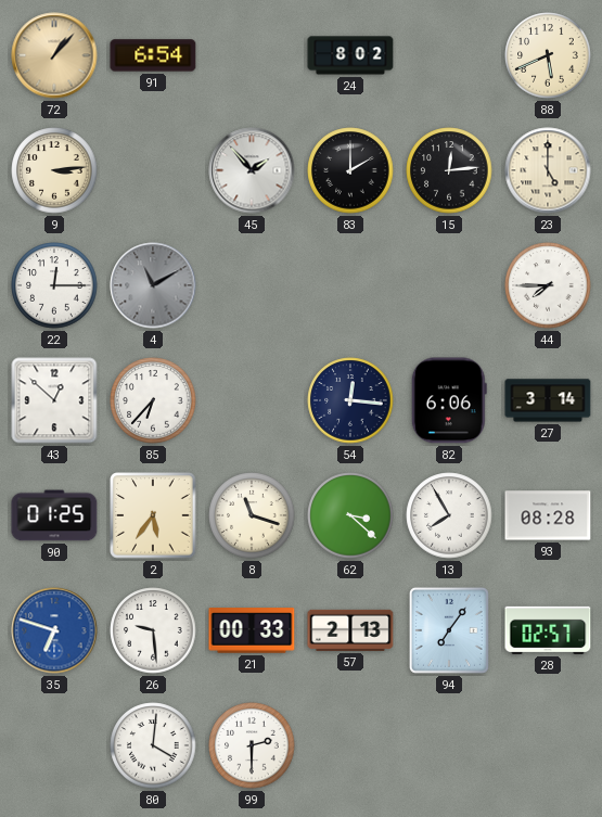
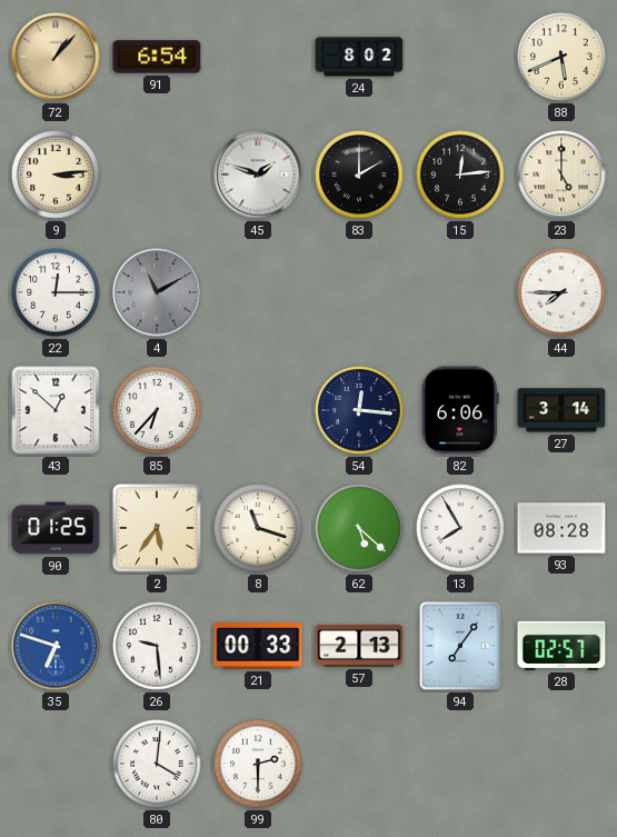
45: 1:53 -> 1:48 (258, 175)
62: 3:22 -> 5:22 (359, 528)
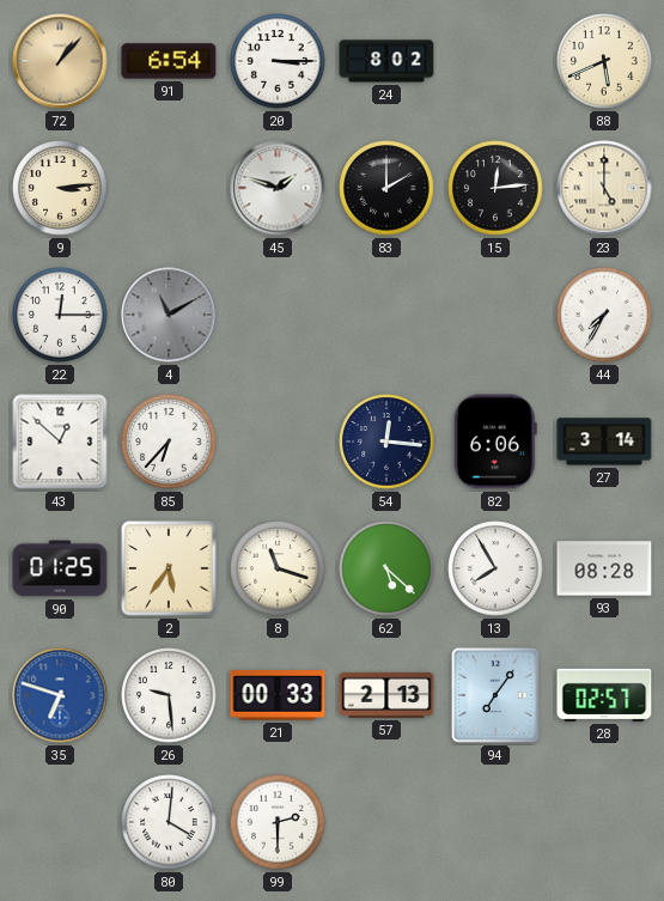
20: none -> 3:15 (278, 61)
44: 7:45 -> 7:35 (604, 315)
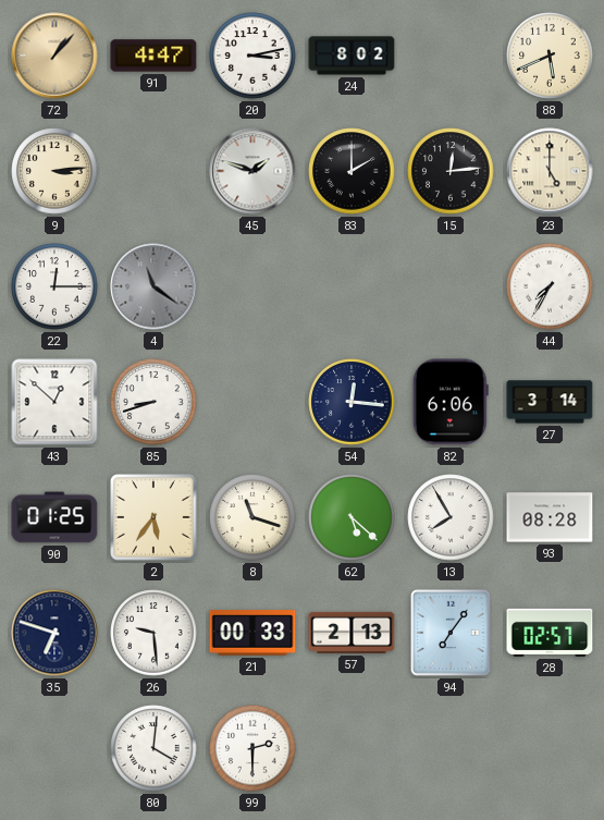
91: 6:54 -> 4:47 (153, 56)
20: 3:15 -> 3:13 (252, 56)
4: 11:10 -> 11:21 (153, 286)
85: 6:37 -> 8:42 (153, 402)
35 dial: blue -> navy (54, 633)
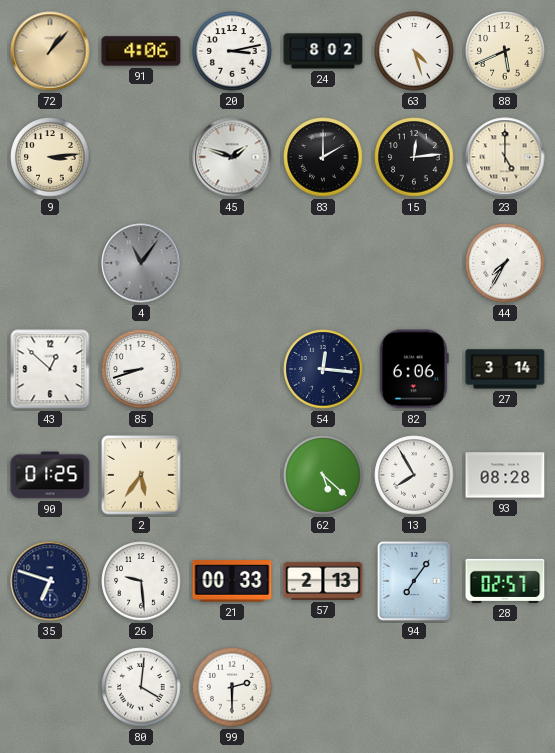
91: 4:47 -> 4:06 (141, 51)
63: none -> 4:27 (414, 51)
22: 12:15 -> none (54, 286)
4: 11:21 -> 11:06 (141, 263)
8: 11:18 -> none (252, 517)
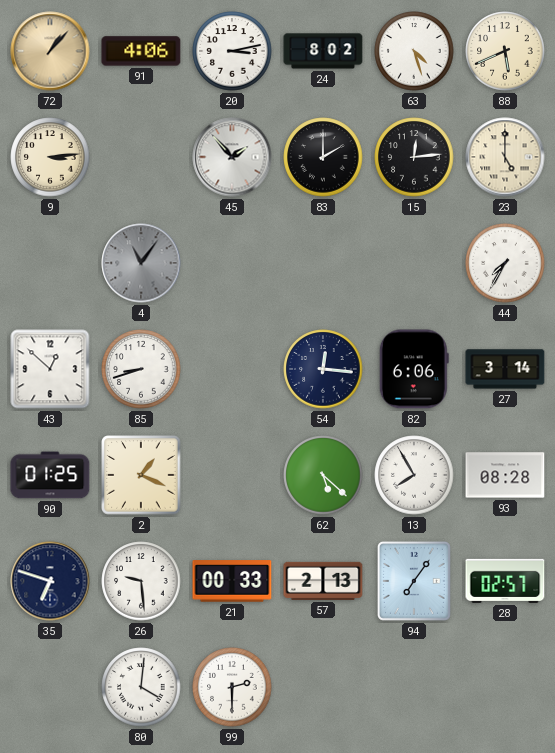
45: 1:48 -> 1:53 (232, 157)
2: 5:36 -> 1:19 (141, 475)
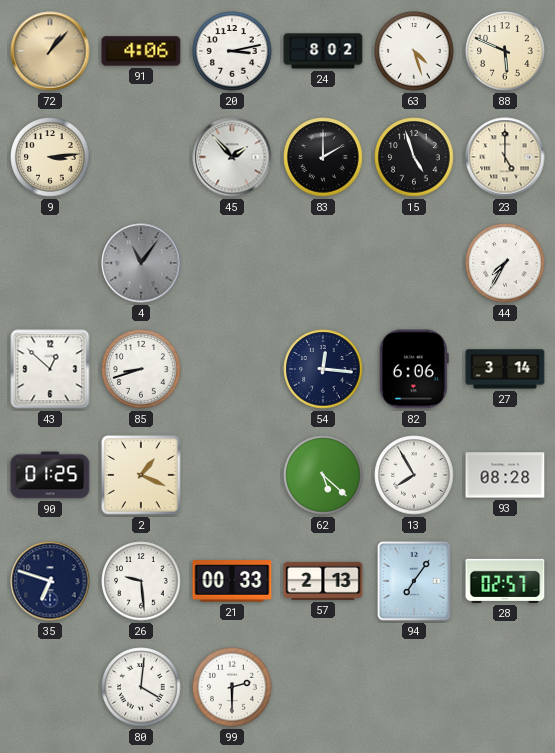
88: 5:41 -> 5:49 (505, 51)
15: 12:14 -> 4:57 (414, 157)
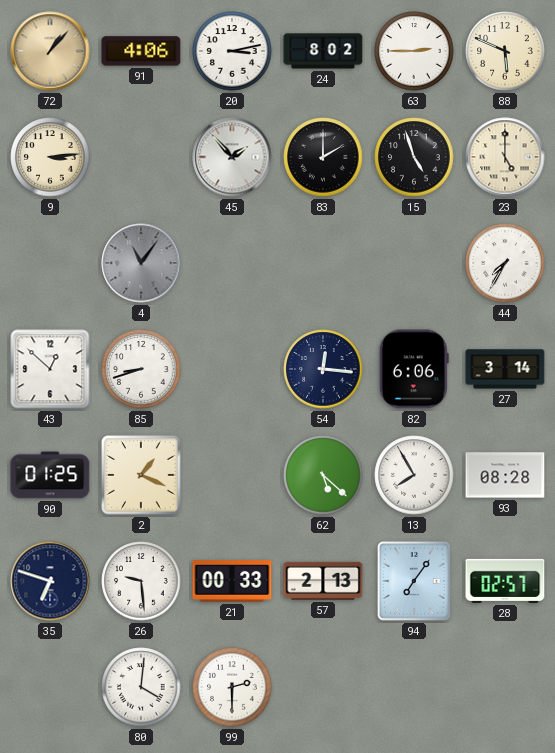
63: 4:27 -> 2:45 (414, 51)
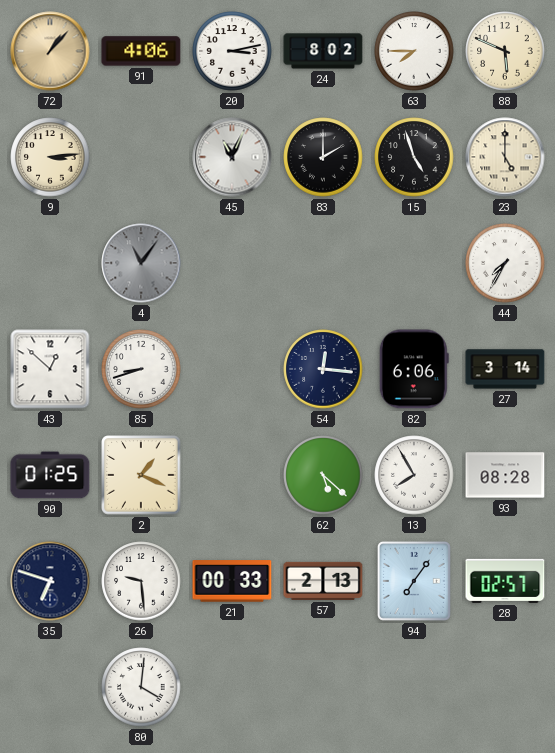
63: 2:45 -> 7:45 (414, 51)
45: 1:53 -> 11:04 (232, 157)
99: 2:30 -> none (232, 687)
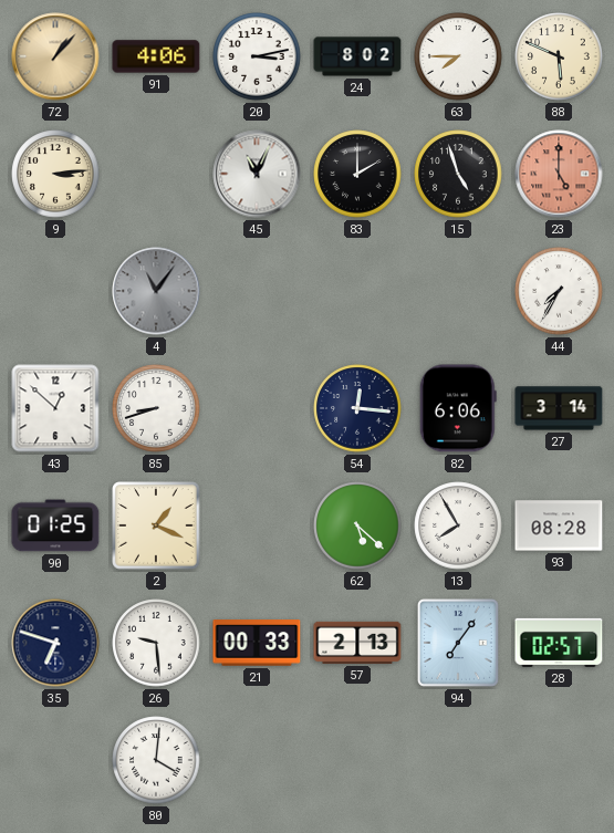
23 dial: cream -> salmon (559, 174)
